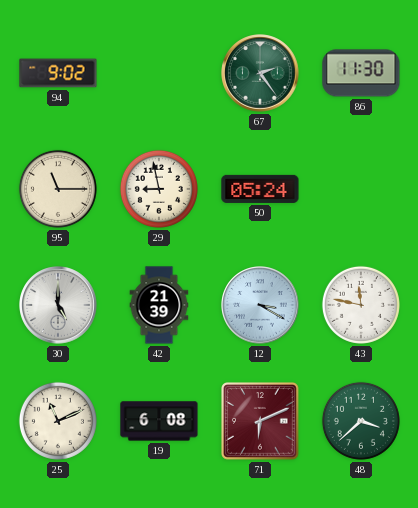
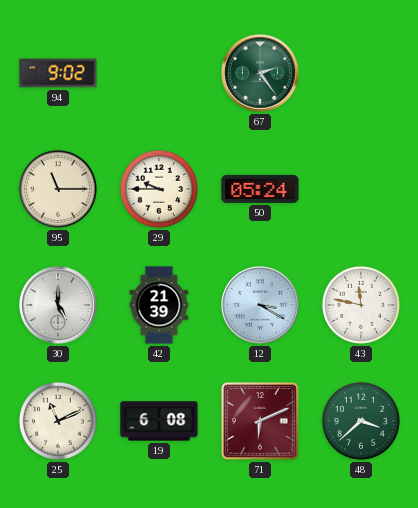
86: 11:30 -> none (361, 73)
29: 8:58 -> 9:45 (159, 189)
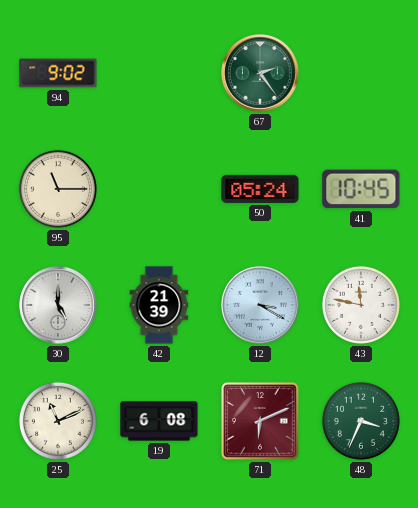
29: 9:45 -> none (159, 189)
41: none -> 10:45 (361, 189)
48: 3:38 -> 3:34 (361, 421)
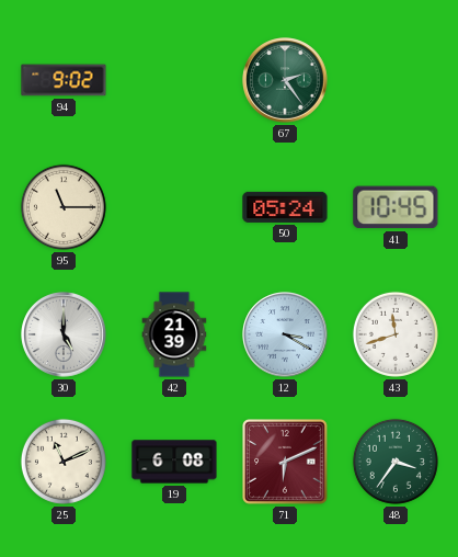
43: 11:47 -> 11:42 (396, 334)
48: 3:34 -> 3:36 (396, 462)
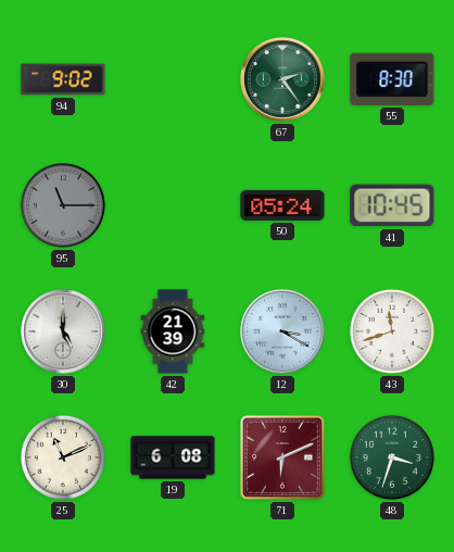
55: none -> 8:30 (392, 79)
95 dial: cream -> grey (63, 205)
48: 3:36 -> 3:33 (392, 457)
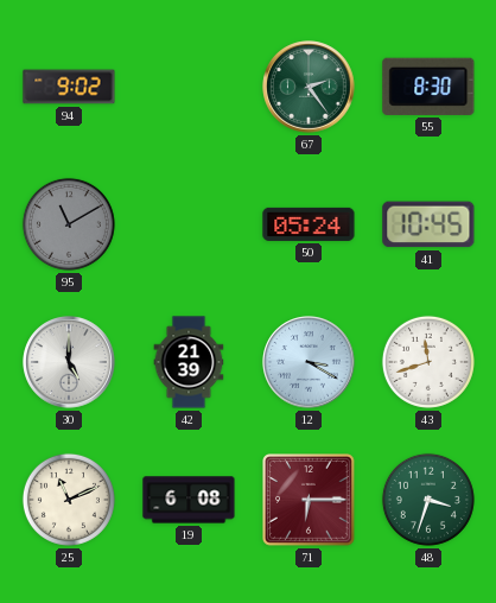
95: 11:15 -> 11:10 (69, 224)
71: 6:11 -> 6:15 (310, 501)
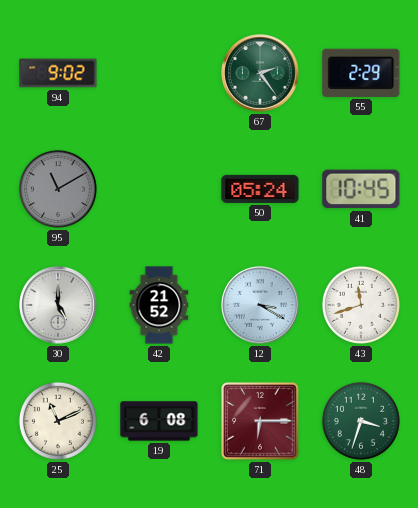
55: 8:30 -> 2:29 (361, 73)
42: 21:39 -> 21:52 (159, 305)
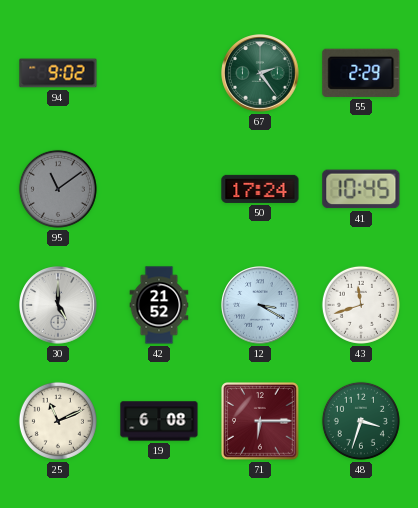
95: 11:10 -> 11:09 (58, 189)
50: 05:24 -> 17:24 (260, 189)
